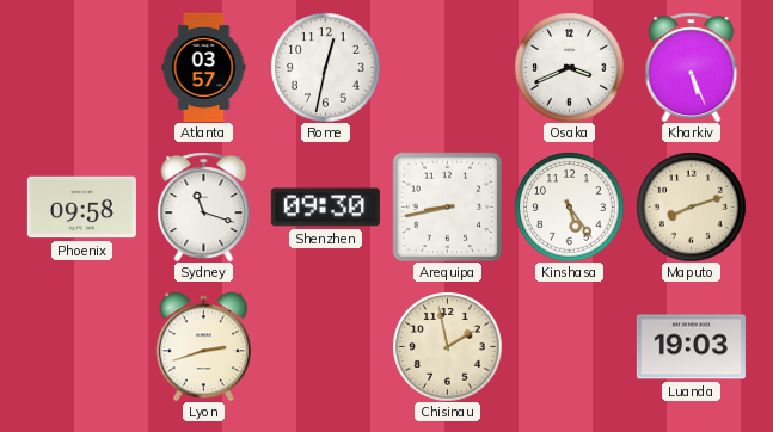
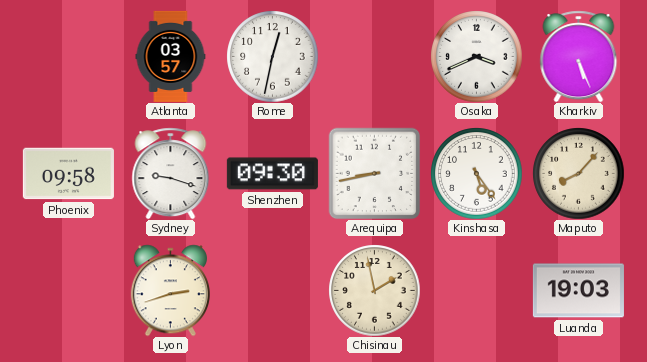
Sydney: 11:18 -> 9:18 (171, 173)
Maputo: 8:12 -> 8:07 (578, 173)
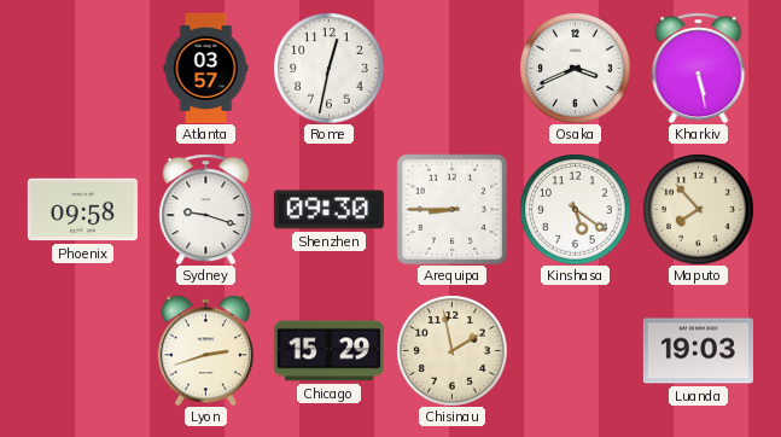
Kharkiv: 5:26 -> 5:28 (699, 68)
Arequipa: 8:43 -> 8:45 (451, 209)
Kinshasa: 5:24 -> 5:21 (575, 209)
Maputo: 8:07 -> 7:53 (698, 209)
Chicago: none -> 15:29 (328, 351)
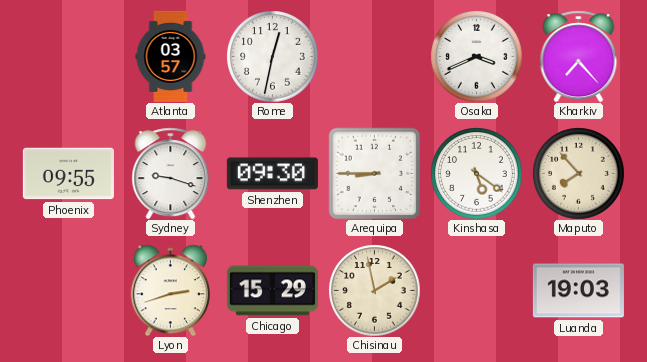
Kharkiv: 5:28 -> 7:23 (579, 56)
Phoenix: 09:58 -> 09:55 (68, 174)
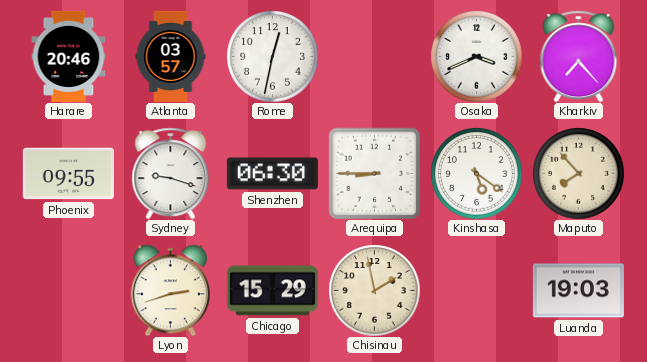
Harare: none -> 20:46 (69, 56)
Shenzhen: 09:30 -> 06:30 (272, 174)
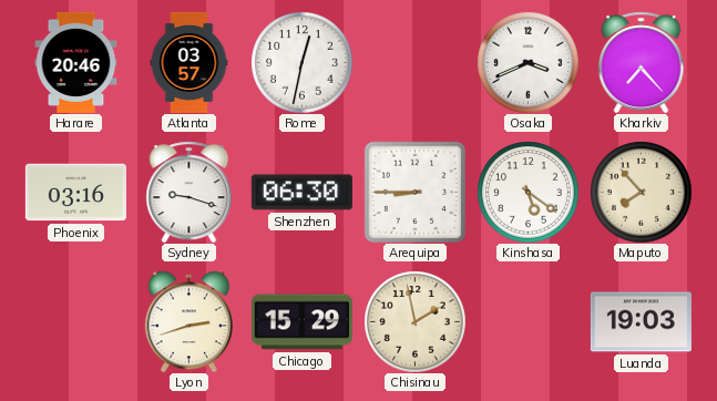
Phoenix: 09:55 -> 03:16 (75, 193)
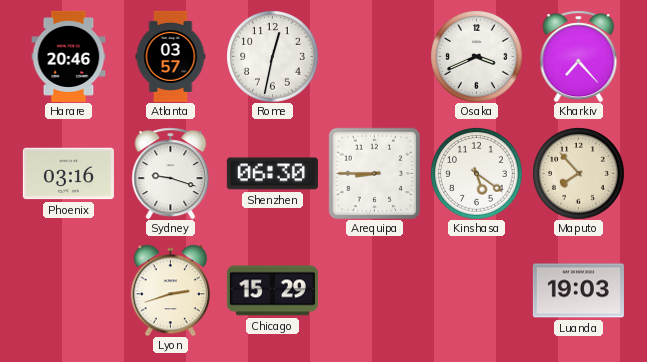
Chisinau: 1:58 -> none (414, 321)
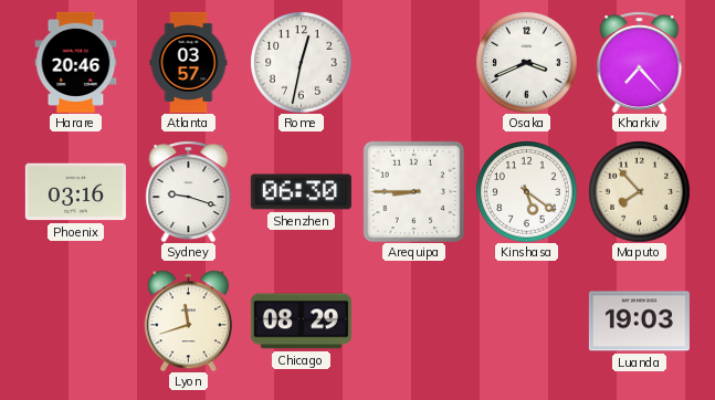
Lyon: 2:42 -> 11:42 (188, 320)
Chicago: 15:29 -> 08:29 (301, 322)
